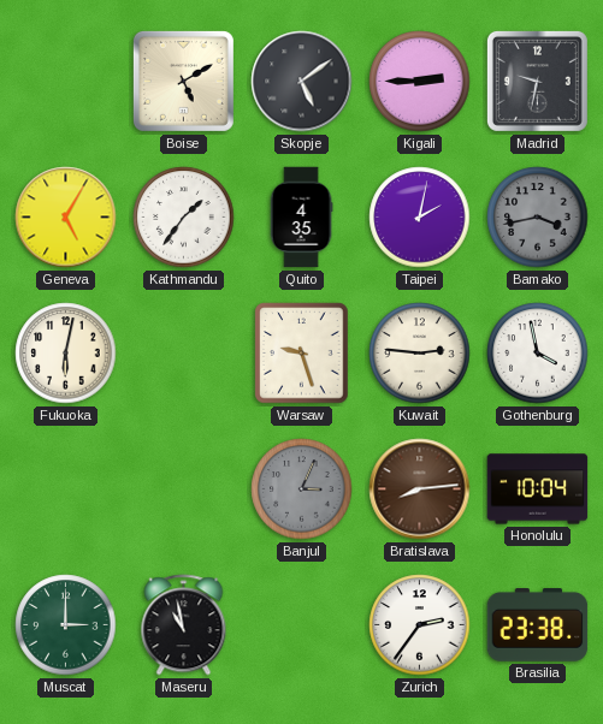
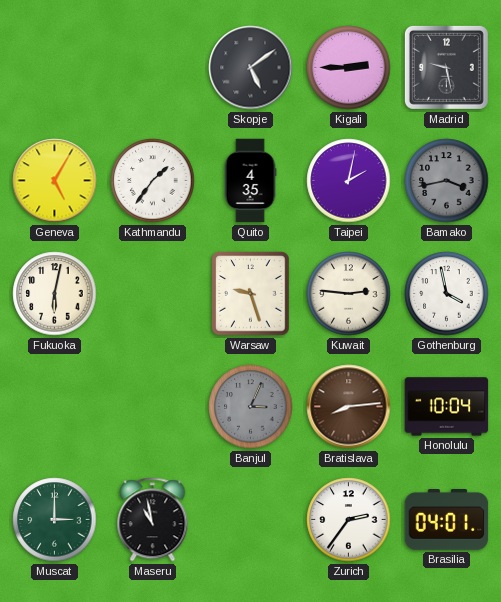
Boise: 5:10 -> none (183, 81)
Madrid: 9:32 -> 9:28 (446, 67)
Brasilia: 23:38 -> 04:01 (447, 520)
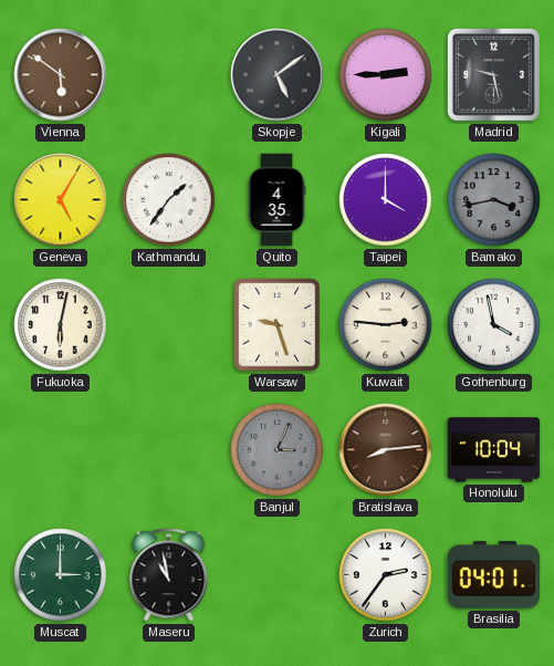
Vienna: none -> 5:51 (61, 75)
Taipei: 2:02 -> 4:00 (386, 200)
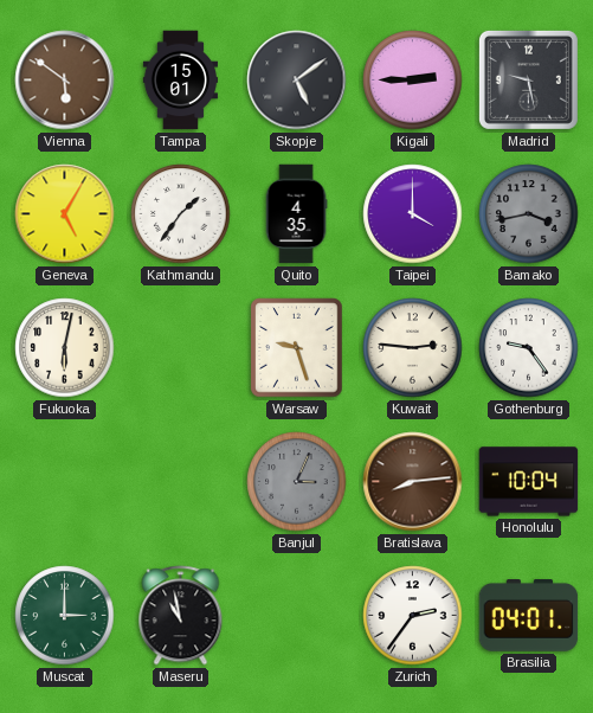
Tampa: none -> 15:01 (180, 81)
Gothenburg: 3:58 -> 9:24 (529, 348)
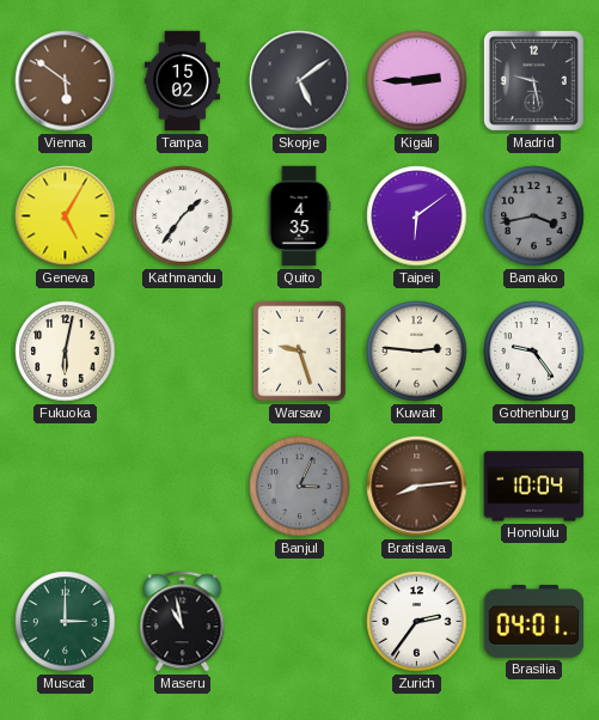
Tampa: 15:01 -> 15:02 (182, 81)
Taipei: 4:00 -> 6:09 (417, 216)
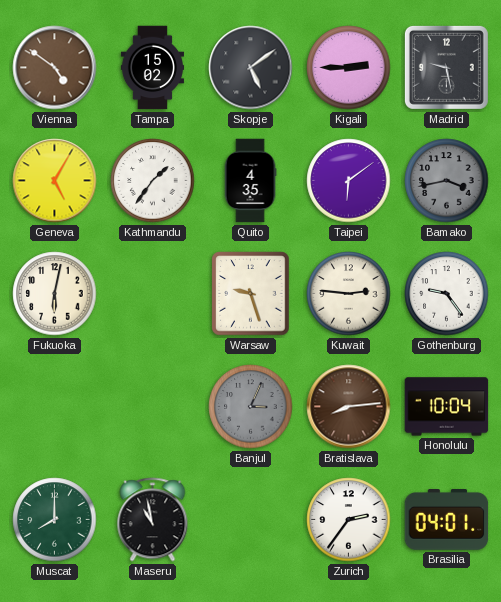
Vienna: 5:51 -> 4:51 (55, 68)
Muscat: 3:00 -> 8:00 (55, 520)
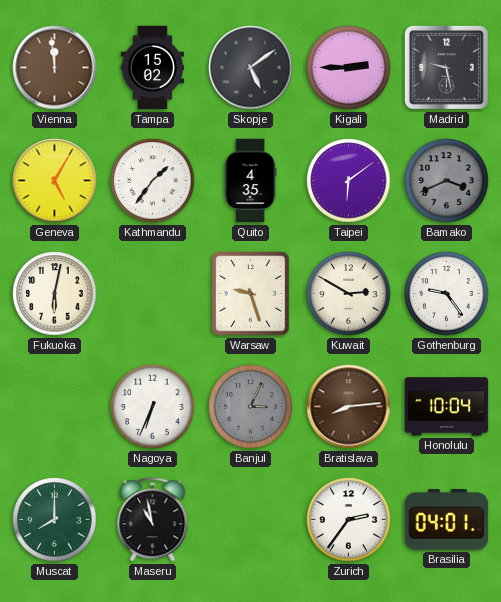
Vienna: 4:51 -> 11:59 (55, 68)
Bamako: 3:43 -> 3:41 (447, 181)
Kuwait: 2:46 -> 2:50 (349, 294)
Nagoya: none -> 6:34 (153, 407)
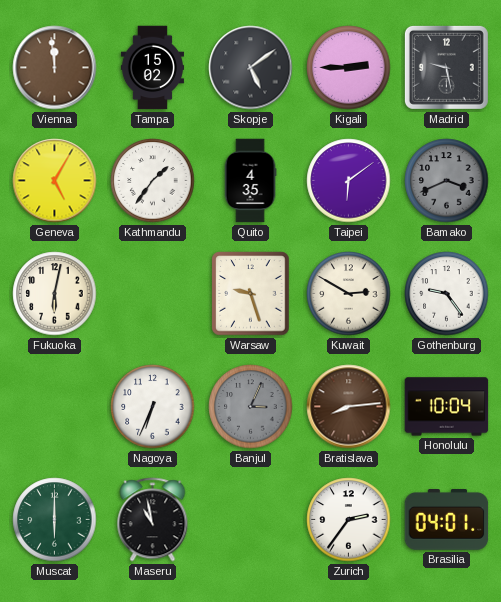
Muscat: 8:00 -> 6:00 (55, 520)
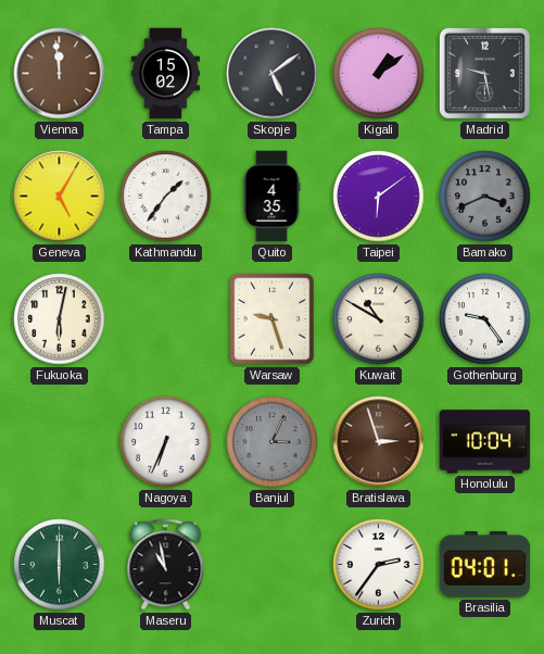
Kigali: 2:45 -> 1:09 (379, 74)
Kuwait: 2:50 -> 10:50 (379, 319)
Bratislava: 8:14 -> 2:57 (379, 442)
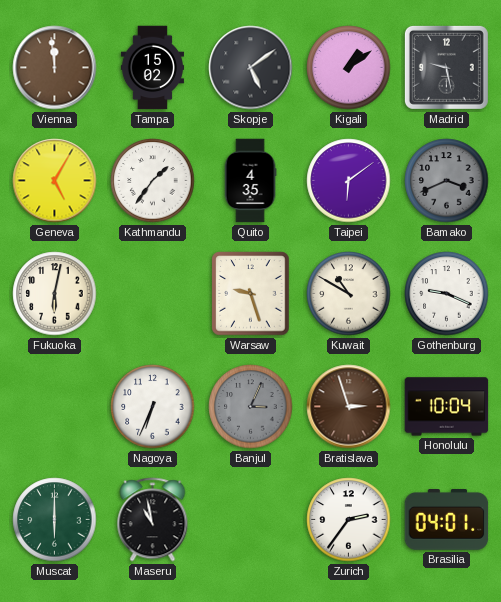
Gothenburg: 9:24 -> 9:19 (447, 294)
